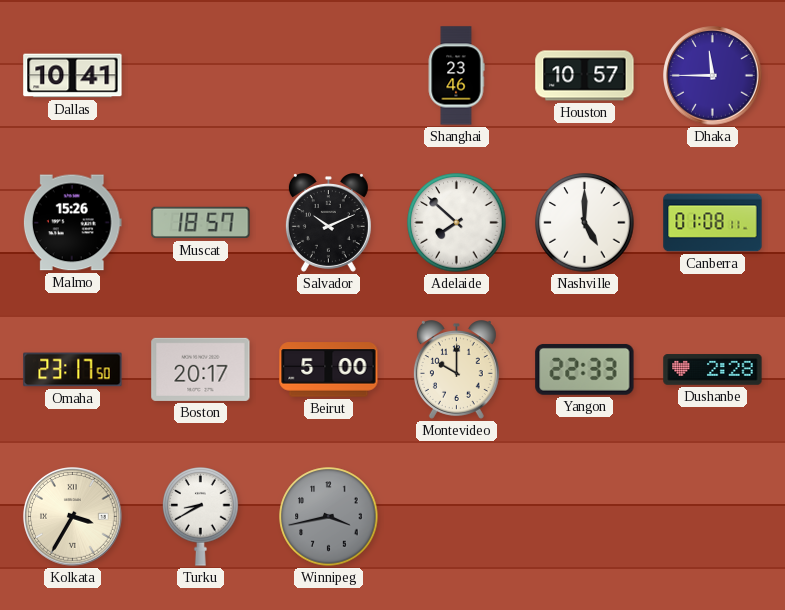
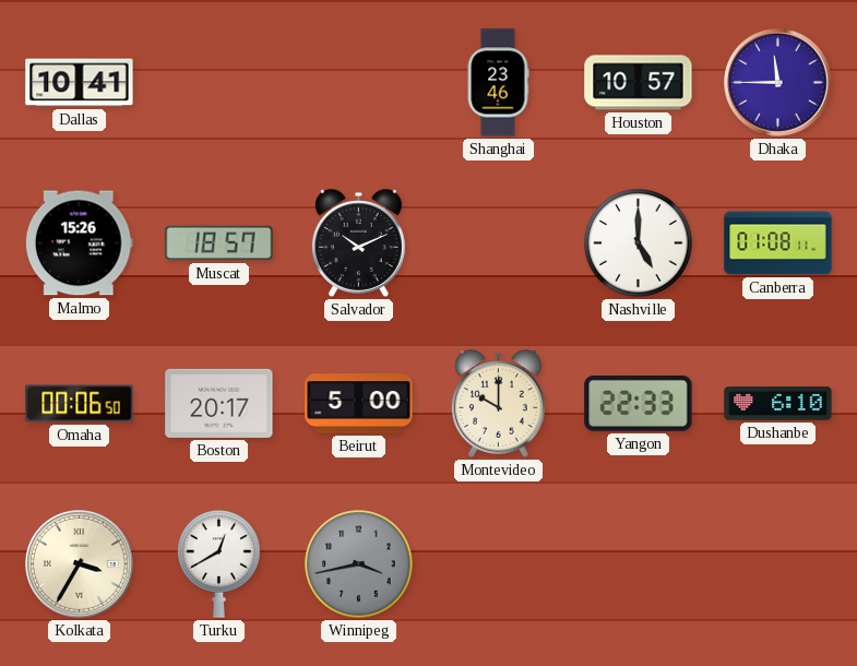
Adelaide: 7:52 -> none (457, 223)
Omaha: 23:17 -> 00:06 (80, 404)
Dushanbe: 2:28 -> 6:10 (778, 404)
Turku: 8:40 -> 12:40 (219, 564)
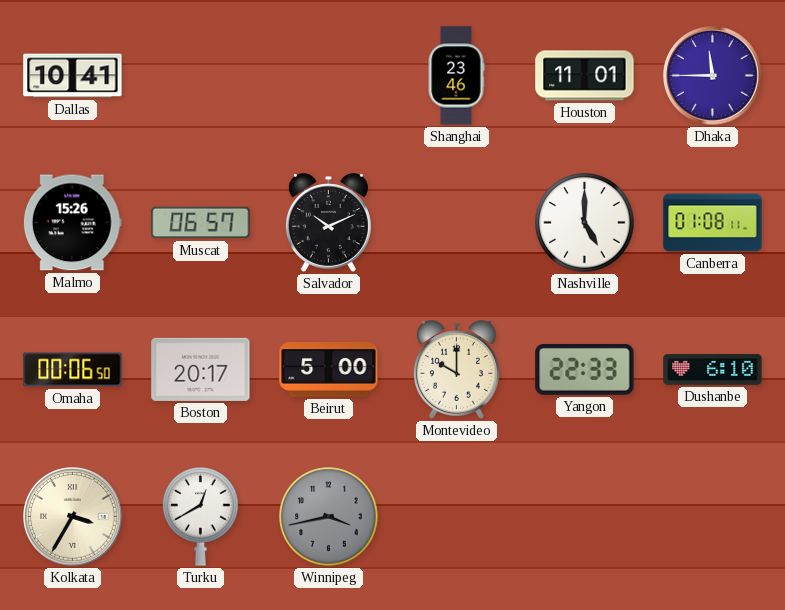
Houston: 10:57 -> 11:01 (585, 76)
Muscat: 18:57 -> 06:57 (201, 223)
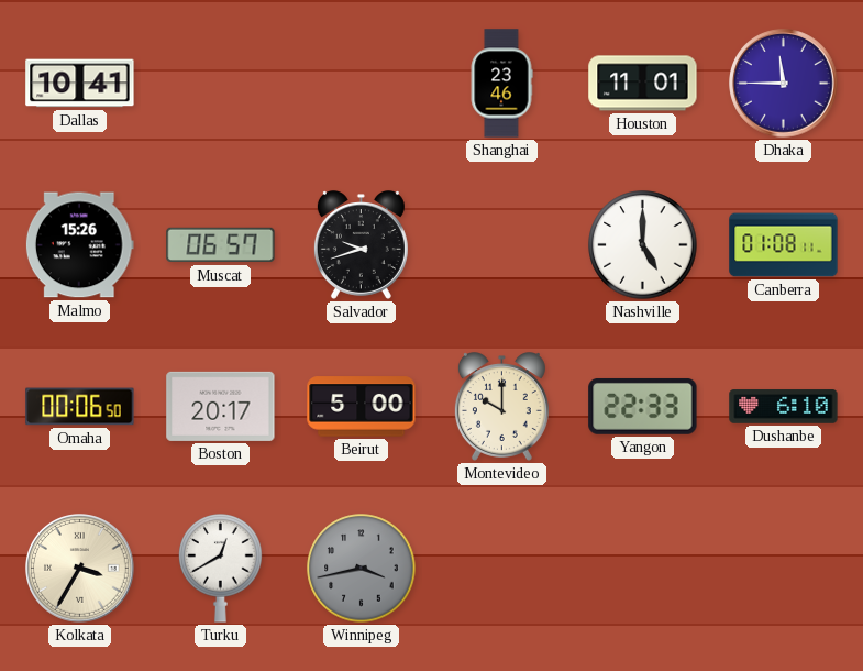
Salvador: 10:11 -> 9:42 (361, 245)
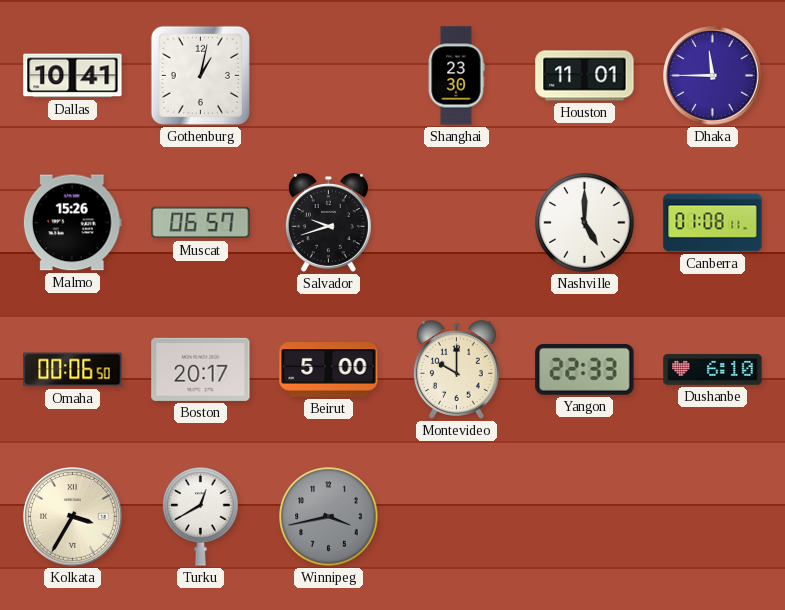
Gothenburg: none -> 1:02 (200, 75)
Shanghai: 23:46 -> 23:30 (456, 76)
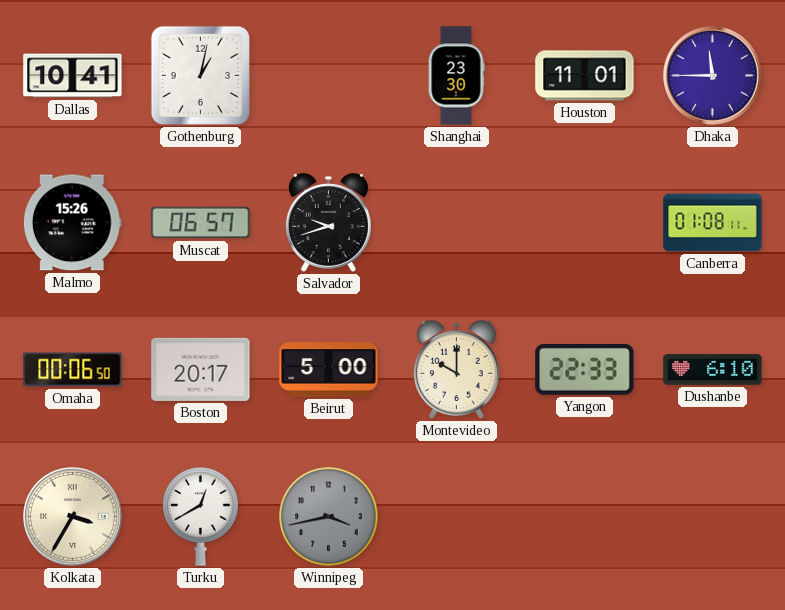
Nashville: 5:00 -> none (585, 223)
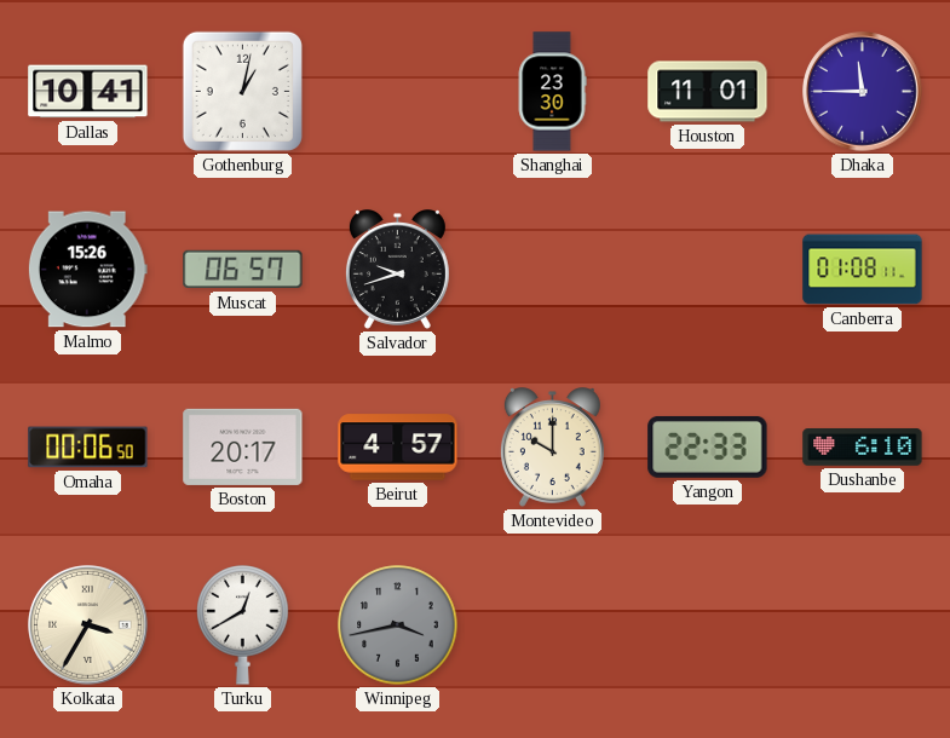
Beirut: 5:00 -> 4:57 (398, 448)
